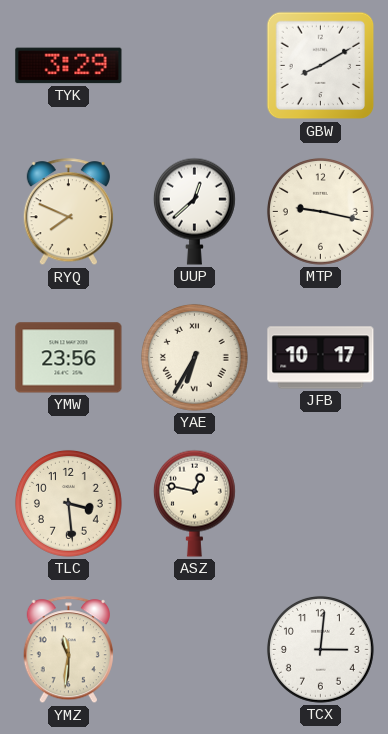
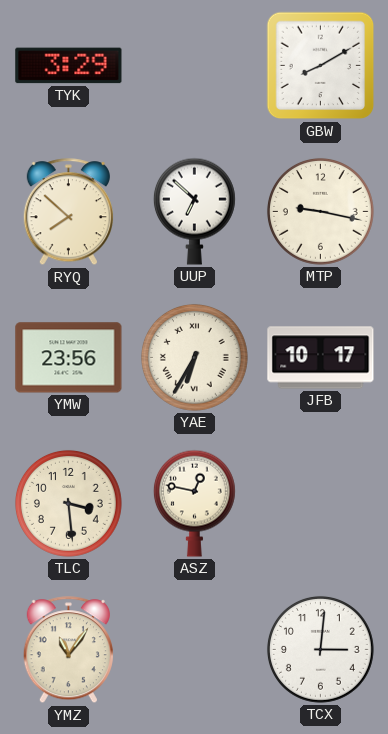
RYQ: 7:49 -> 7:52 (68, 212)
UUP: 12:38 -> 6:52 (194, 211)
YMZ: 11:31 -> 11:06 (68, 650)
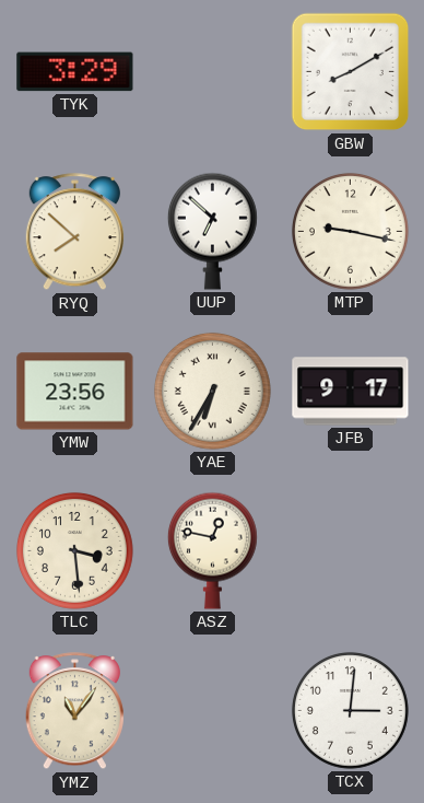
JFB: 10:17 -> 9:17 (351, 392)
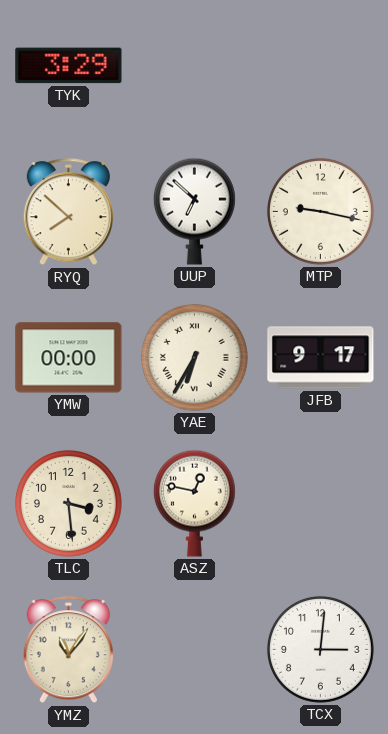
GBW: 8:10 -> none (351, 72)
YMW: 23:56 -> 00:00 (69, 358)
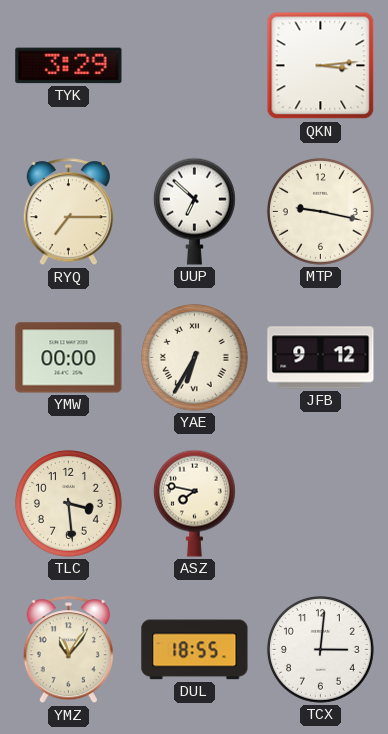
QKN: none -> 3:14 (321, 66)
RYQ: 7:52 -> 7:15 (68, 212)
JFB: 9:17 -> 9:12 (321, 358)
ASZ: 12:47 -> 7:47 (194, 503)
DUL: none -> 18:55 (195, 650)
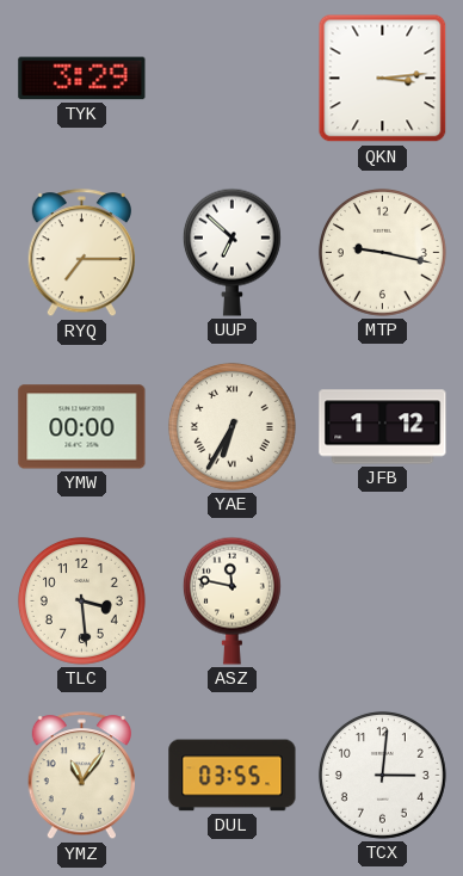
JFB: 9:12 -> 1:12 (383, 427)
ASZ: 7:47 -> 11:47 (231, 600)
DUL: 18:55 -> 03:55 (233, 776)
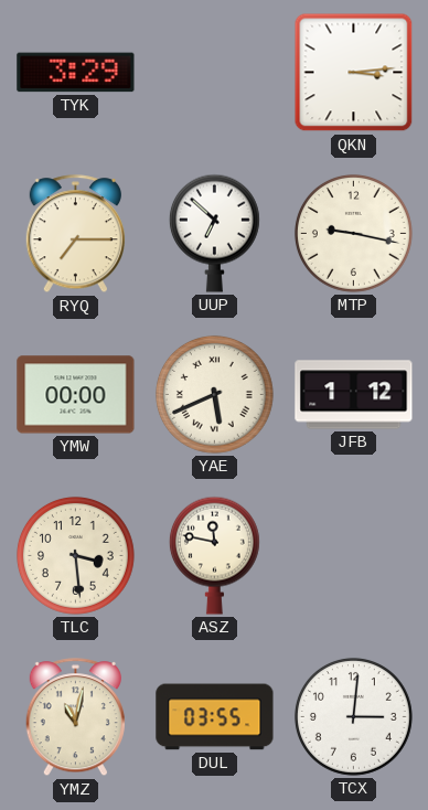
YAE: 6:35 -> 5:41 (214, 394)
YMZ: 11:06 -> 11:02 (75, 717)
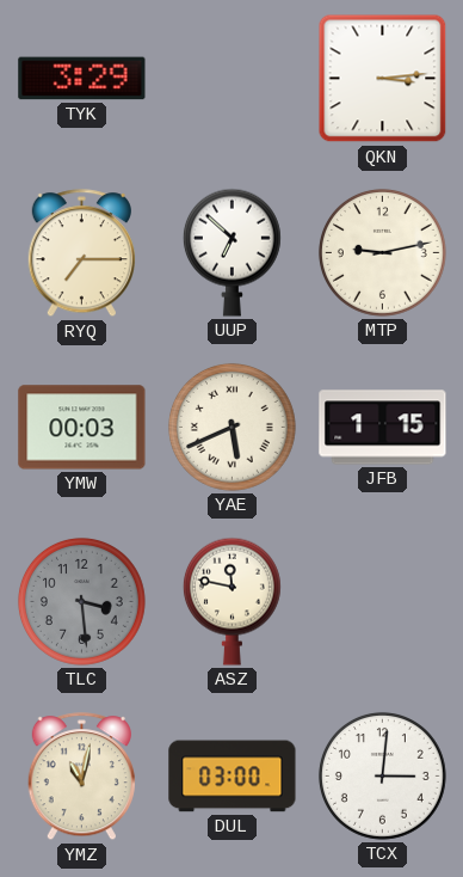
MTP: 9:17 -> 9:13 (382, 252)
YMW: 00:00 -> 00:03 (82, 428)
JFB: 1:12 -> 1:15 (383, 428)
TLC dial: cream -> grey (81, 601)
DUL: 03:55 -> 03:00 (233, 777)
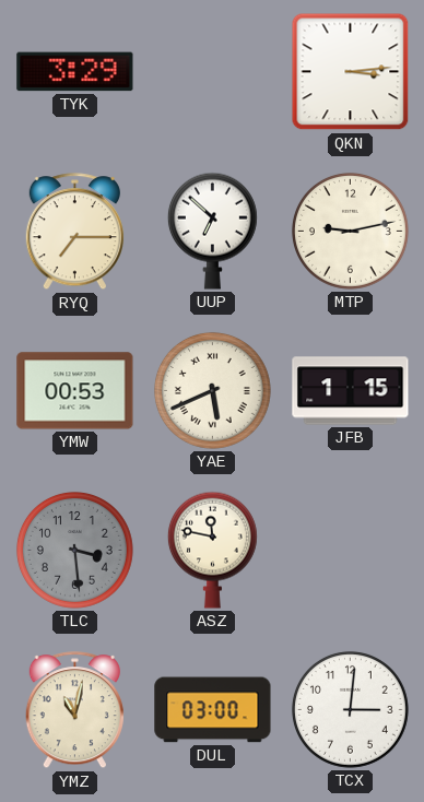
YMW: 00:03 -> 00:53 (75, 391)
